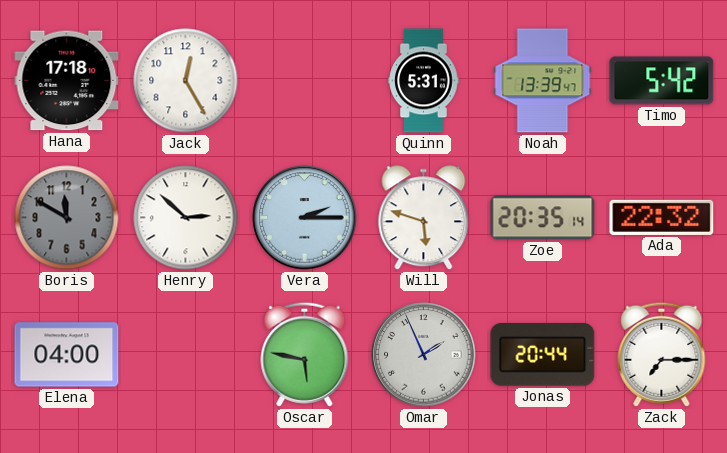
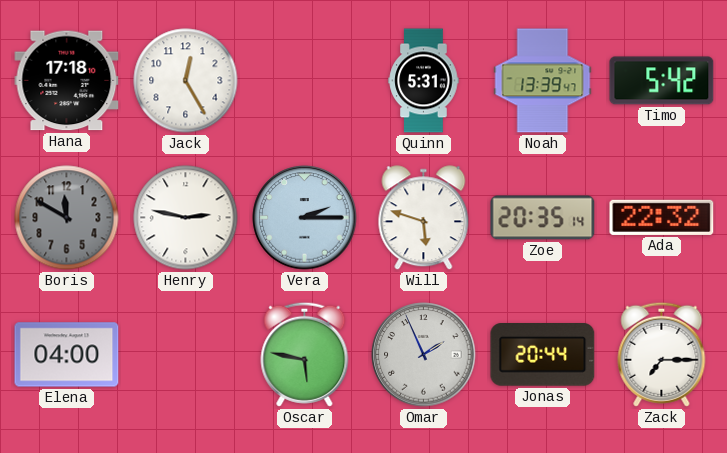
Henry: 2:52 -> 2:47 (186, 218)
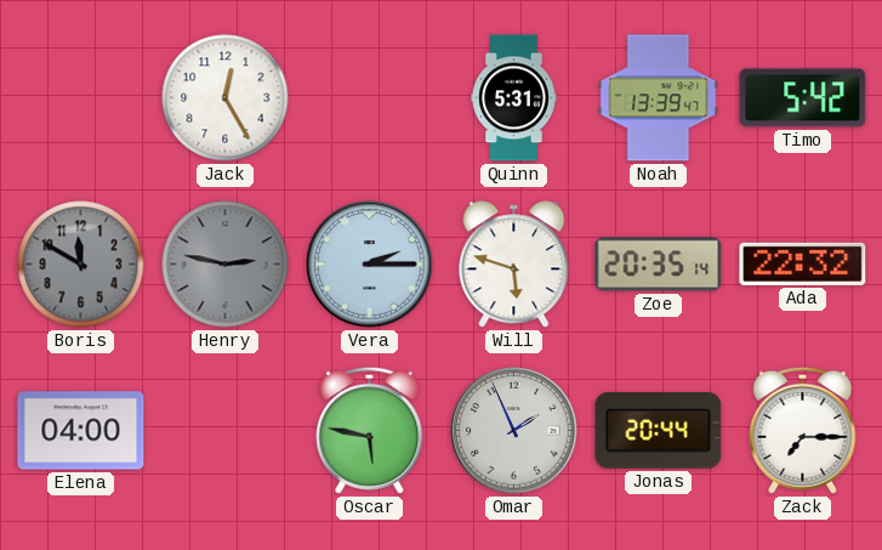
Hana: 17:18 -> none (67, 81)
Henry dial: white -> grey (226, 265)
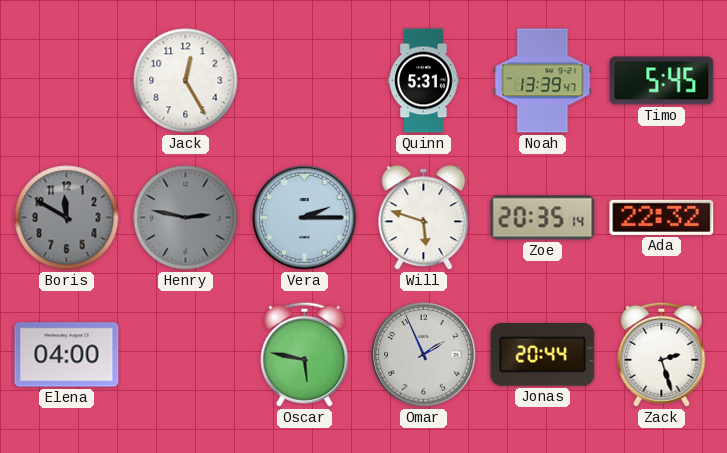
Timo: 5:42 -> 5:45 (662, 81)
Zack: 7:15 -> 2:27 (662, 354)
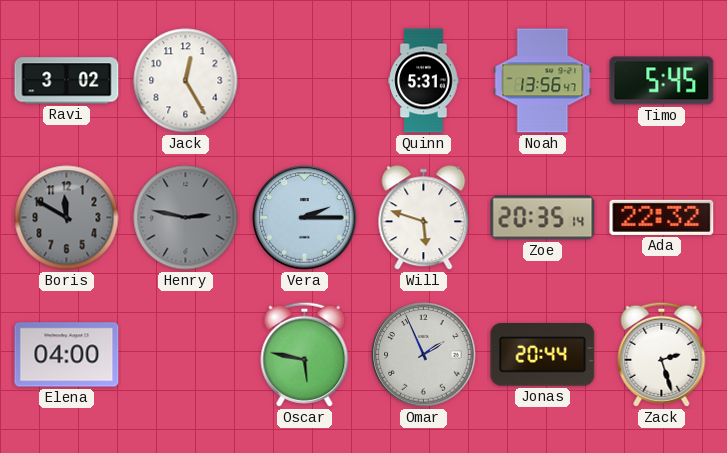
Ravi: none -> 3:02 (67, 81)
Noah: 13:39 -> 13:56 (543, 81)
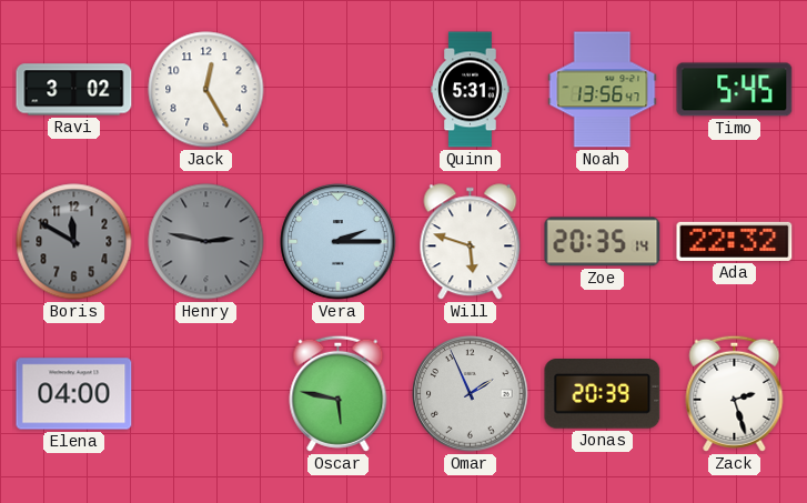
Jonas: 20:44 -> 20:39 (603, 394)
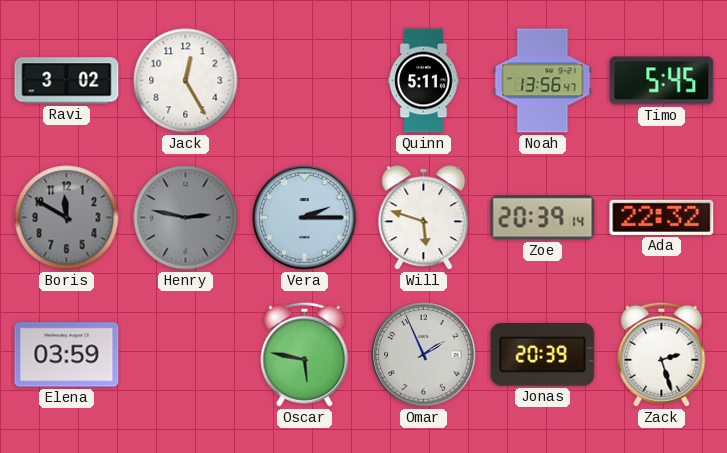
Quinn: 5:31 -> 5:11 (424, 81)
Zoe: 20:35 -> 20:39 (543, 218)
Elena: 04:00 -> 03:59 (67, 355)
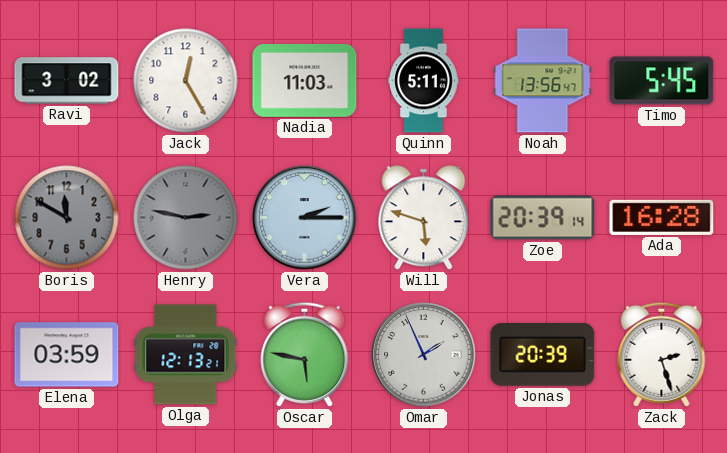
Nadia: none -> 11:03 (305, 80)
Ada: 22:32 -> 16:28 (662, 217)
Olga: none -> 12:13 (186, 355)
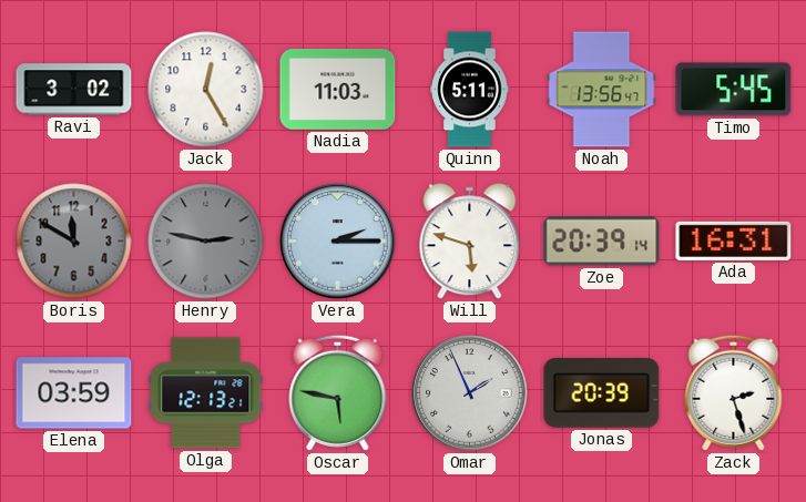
Ada: 16:28 -> 16:31 (734, 240)
